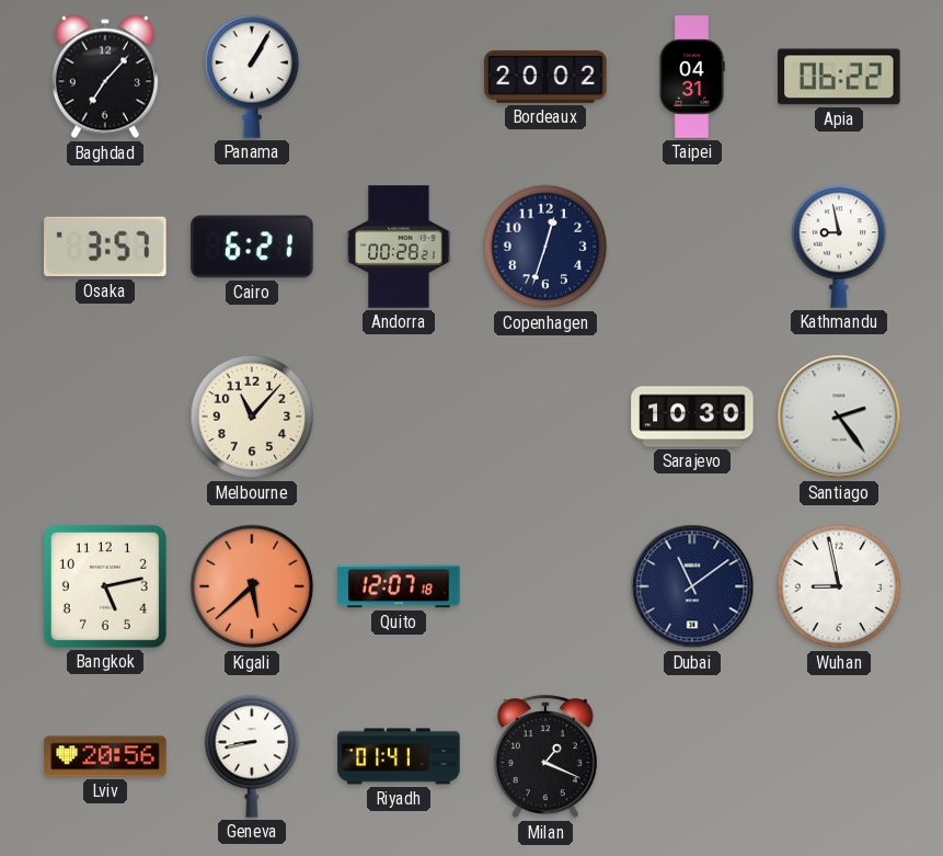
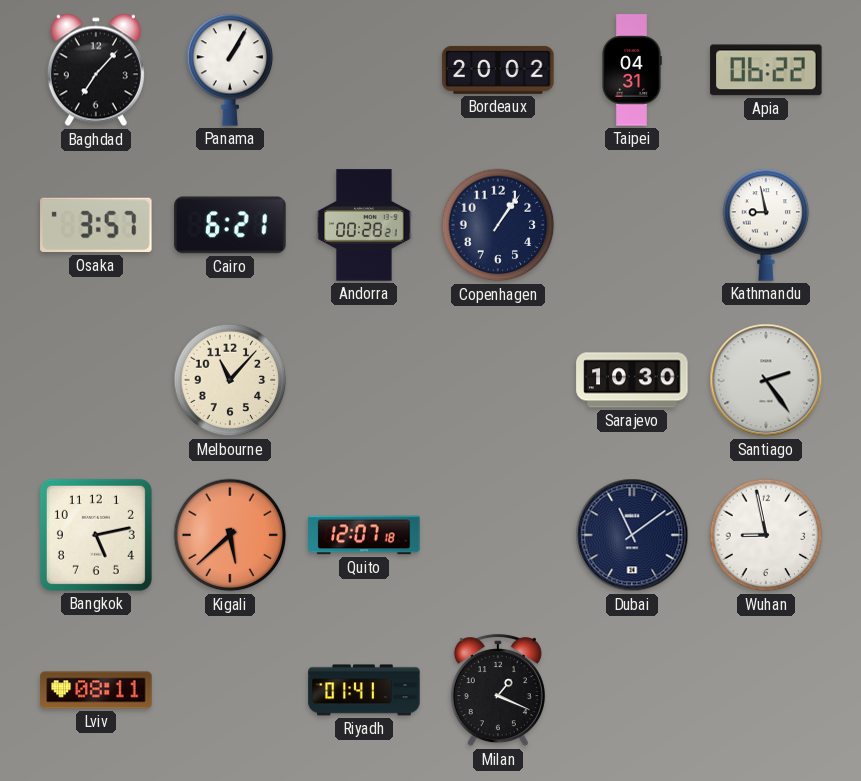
Copenhagen: 12:33 -> 1:06 (498, 225)
Lviv: 20:56 -> 08:11 (96, 690)
Geneva: 8:43 -> none (252, 756)
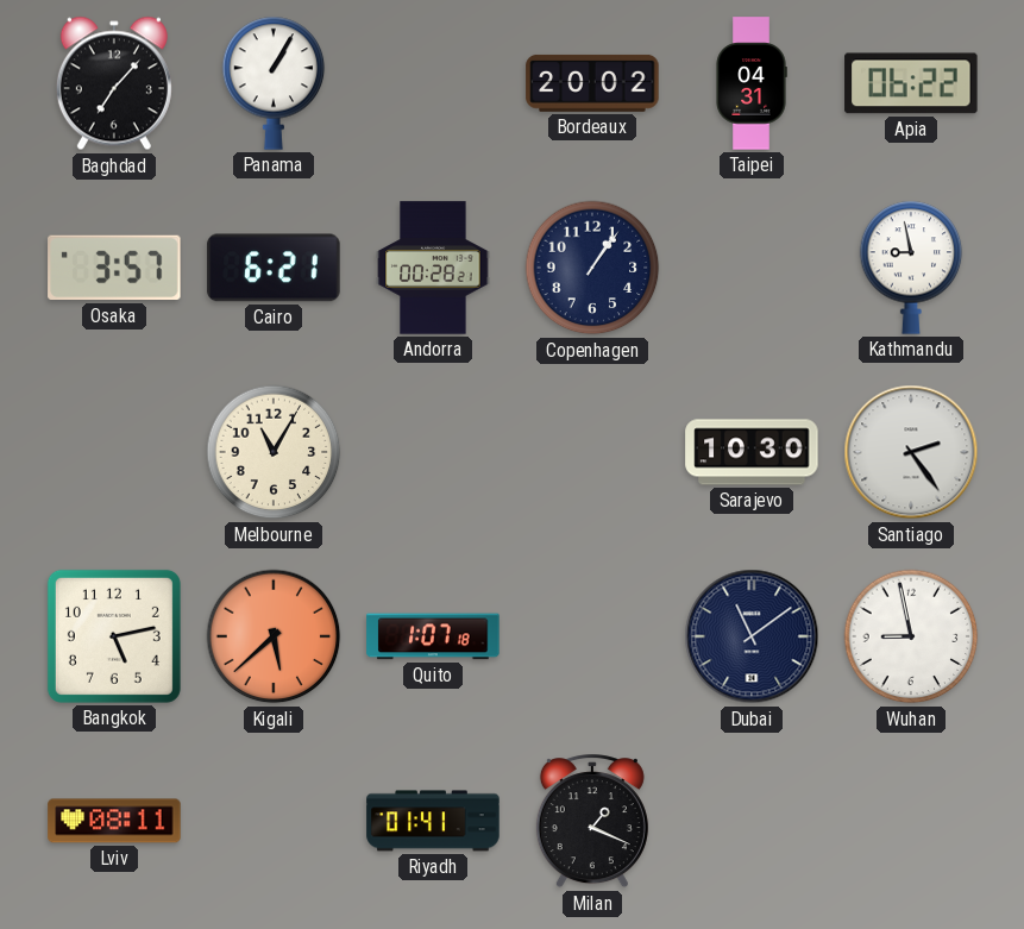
Melbourne: 11:07 -> 11:05 (274, 452)
Quito: 12:07 -> 1:07 (433, 636)
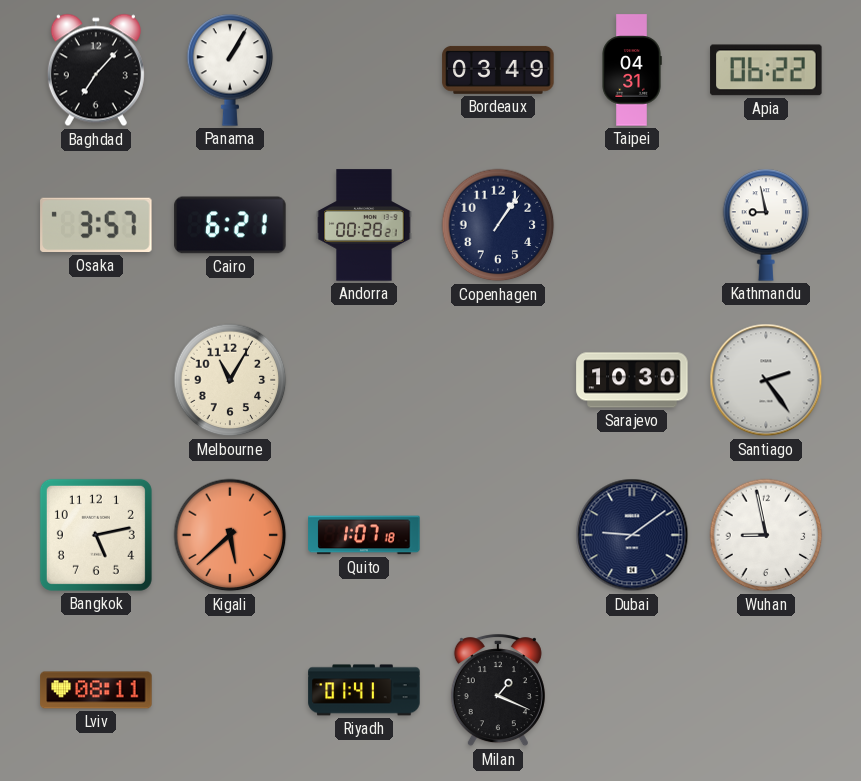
Bordeaux: 20:02 -> 03:49 (498, 70)
Dubai: 11:09 -> 9:09 (632, 535)
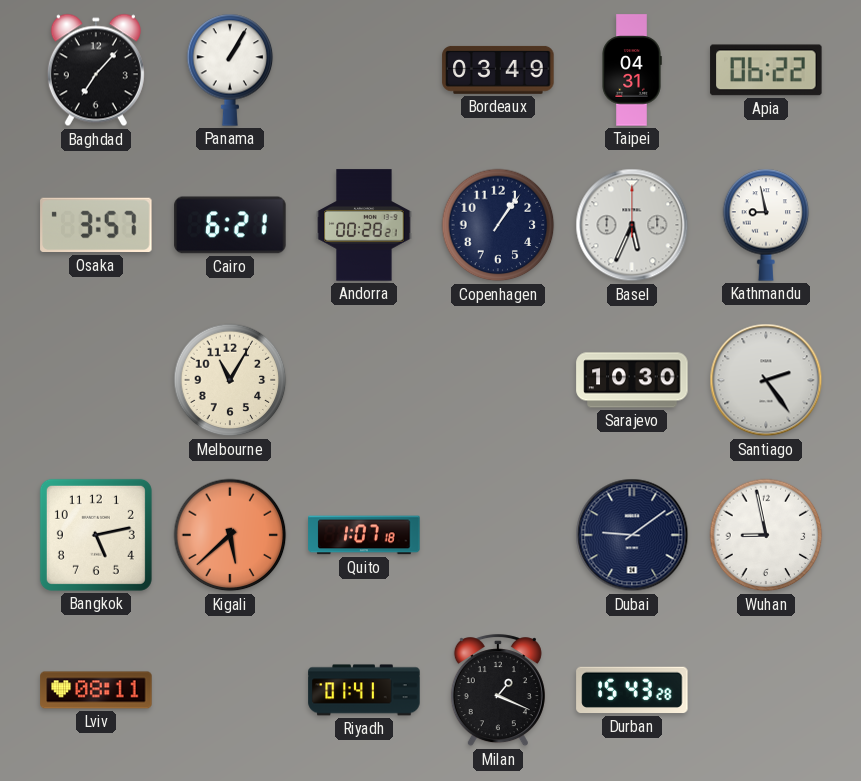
Basel: none -> 5:34 (632, 225)
Durban: none -> 15:43 (632, 690)
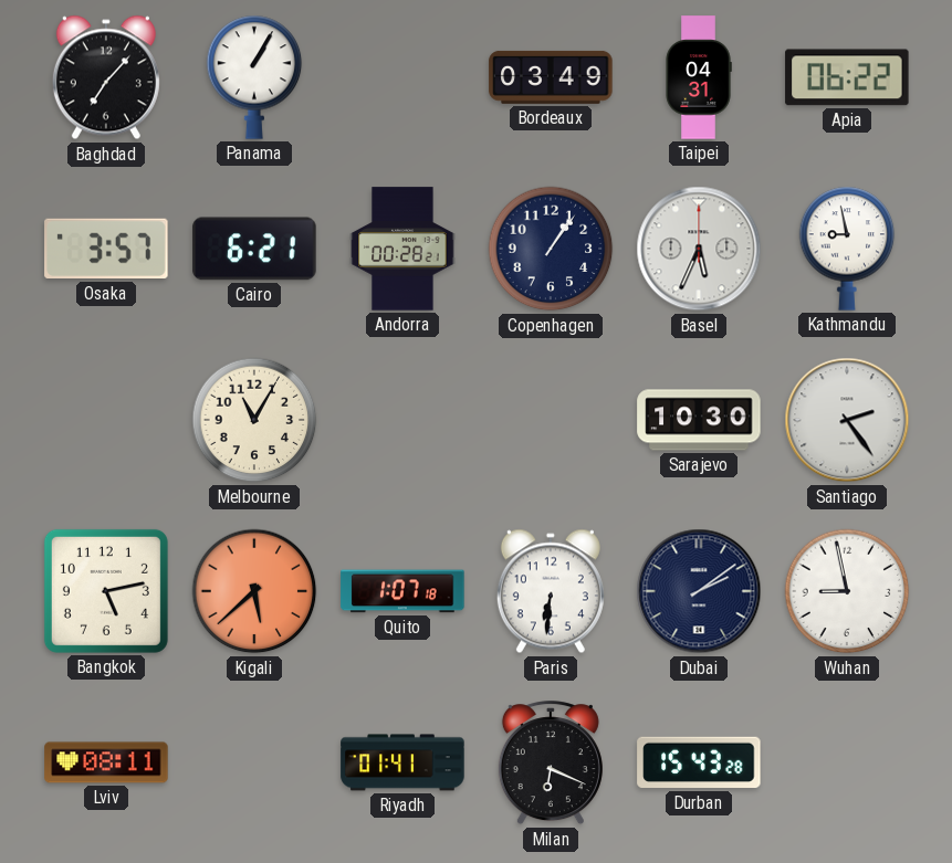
Paris: none -> 6:31 (551, 591)
Dubai: 9:09 -> 2:09 (699, 591)
Milan: 1:19 -> 6:19 (551, 764)
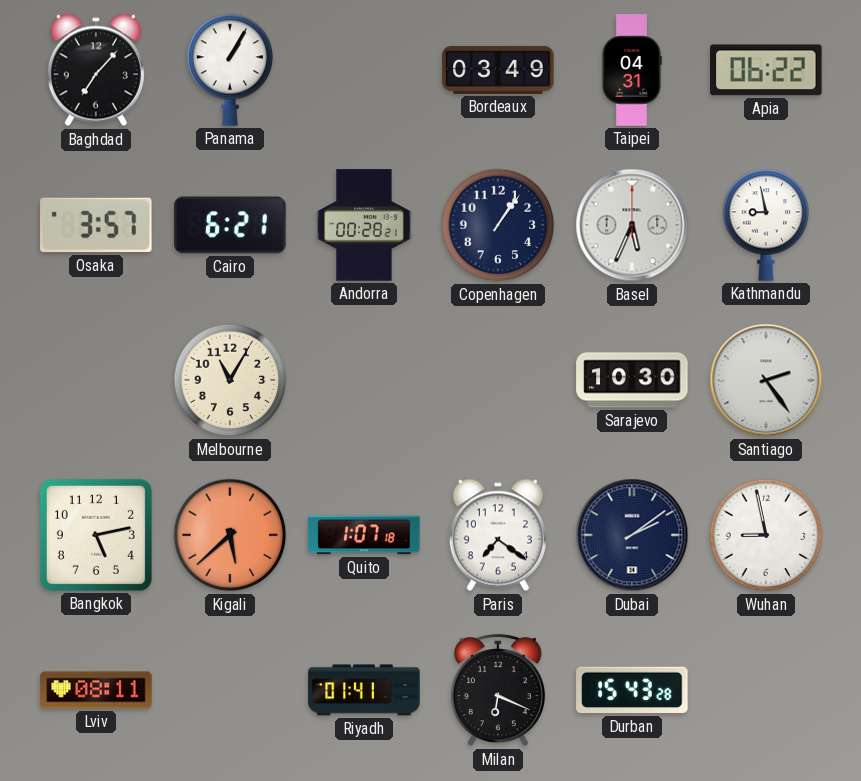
Paris: 6:31 -> 7:21 (498, 535)
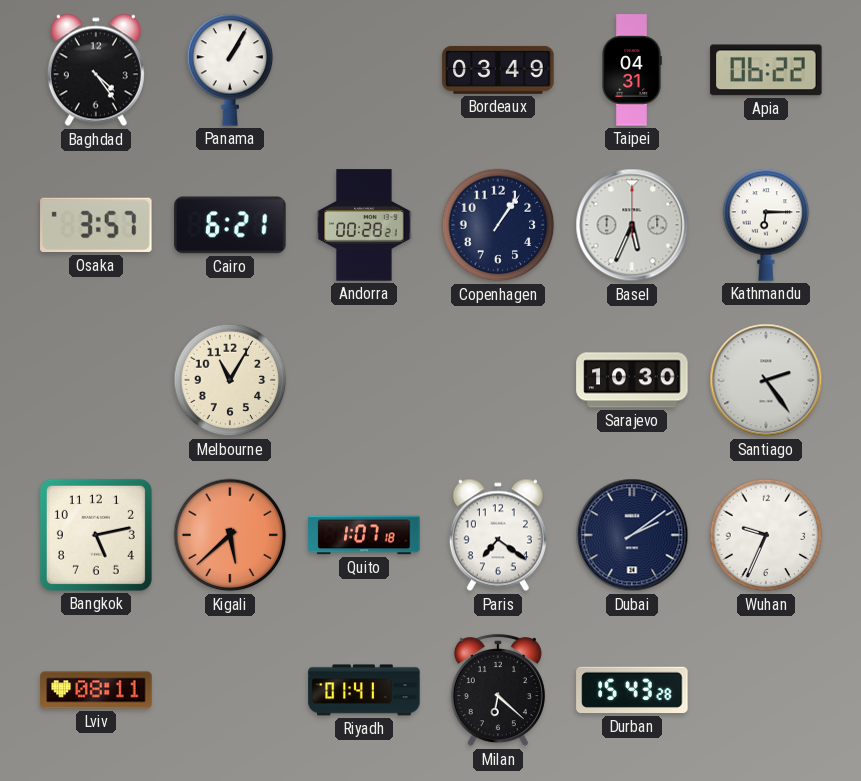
Baghdad: 7:07 -> 4:24 (96, 70)
Kathmandu: 8:58 -> 6:15 (766, 225)
Wuhan: 8:58 -> 9:34 (766, 535)
Milan: 6:19 -> 6:22 (498, 691)
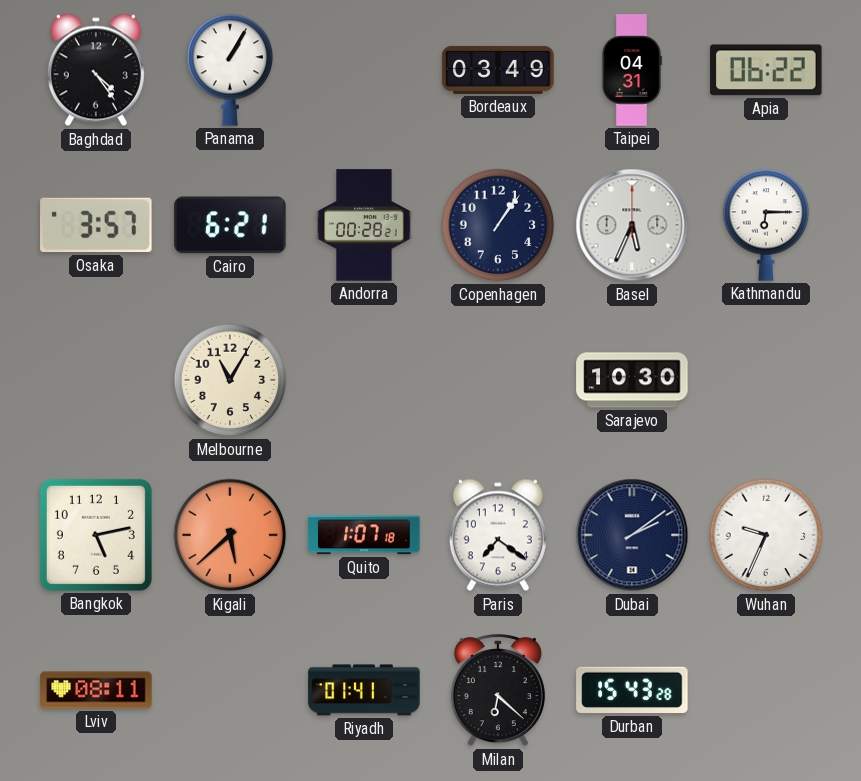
Santiago: 2:24 -> none (766, 380)
